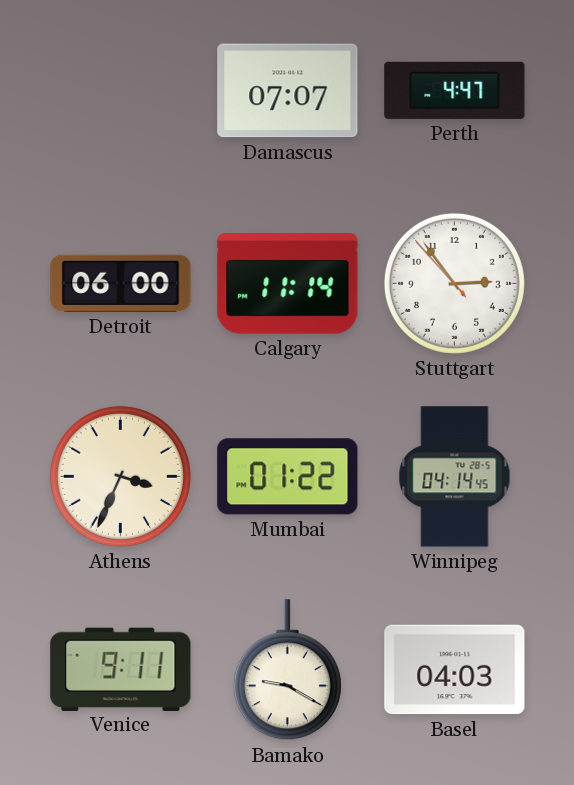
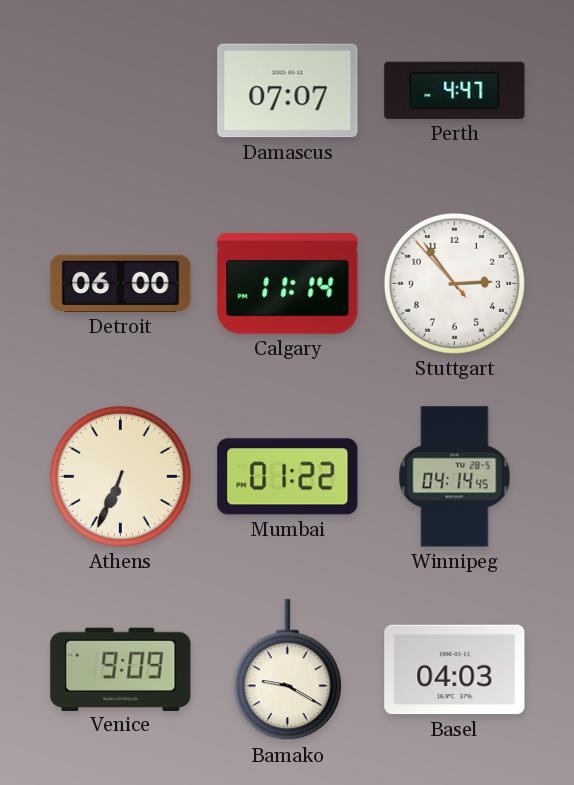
Athens: 3:34 -> 6:34 (120, 476)
Venice: 9:11 -> 9:09 (121, 669)
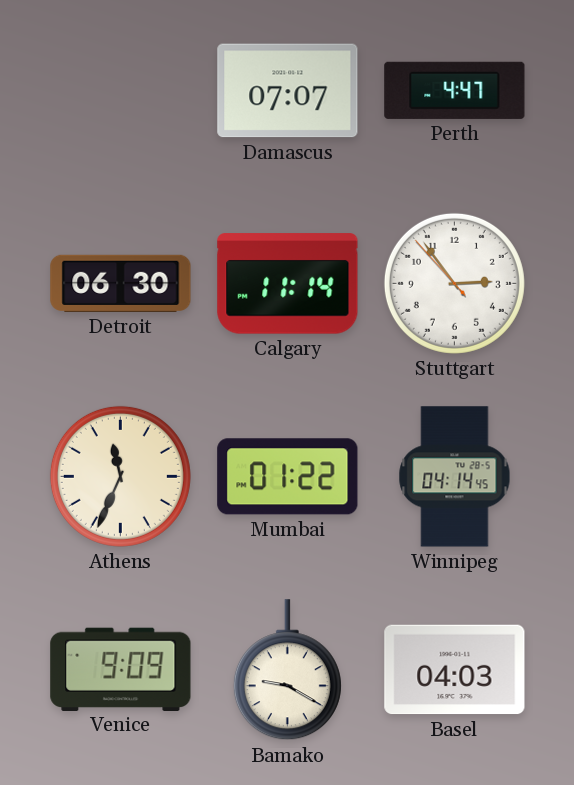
Detroit: 06:00 -> 06:30 (121, 283)
Athens: 6:34 -> 11:34 (120, 476)
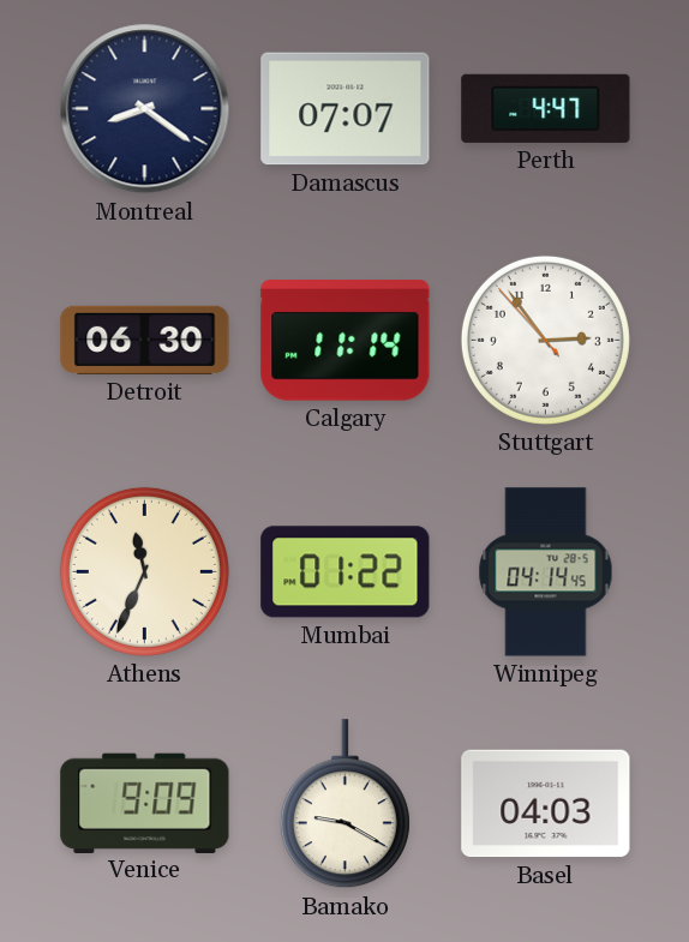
Montreal: none -> 8:21 (145, 109)
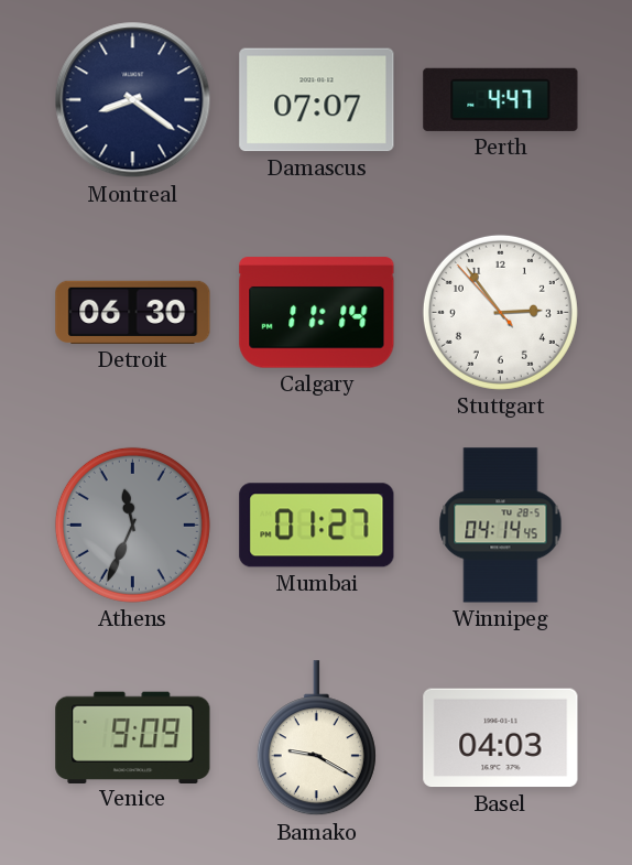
Athens dial: cream -> grey (132, 525)
Mumbai: 01:22 -> 01:27 (317, 526)
